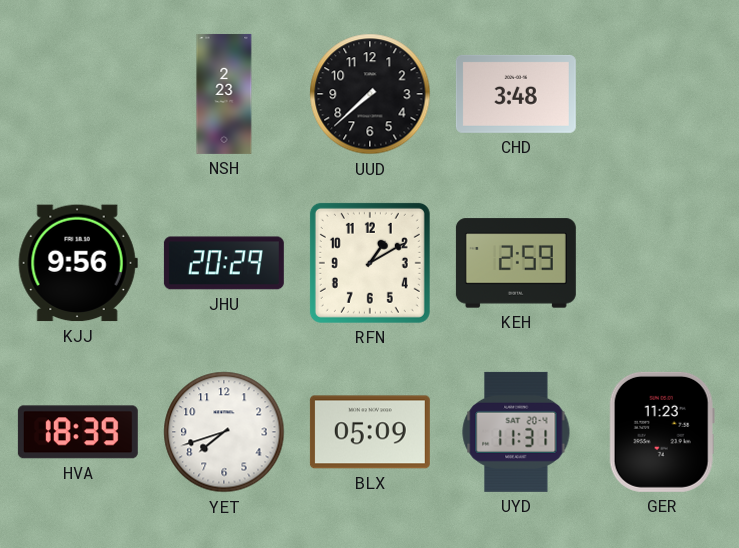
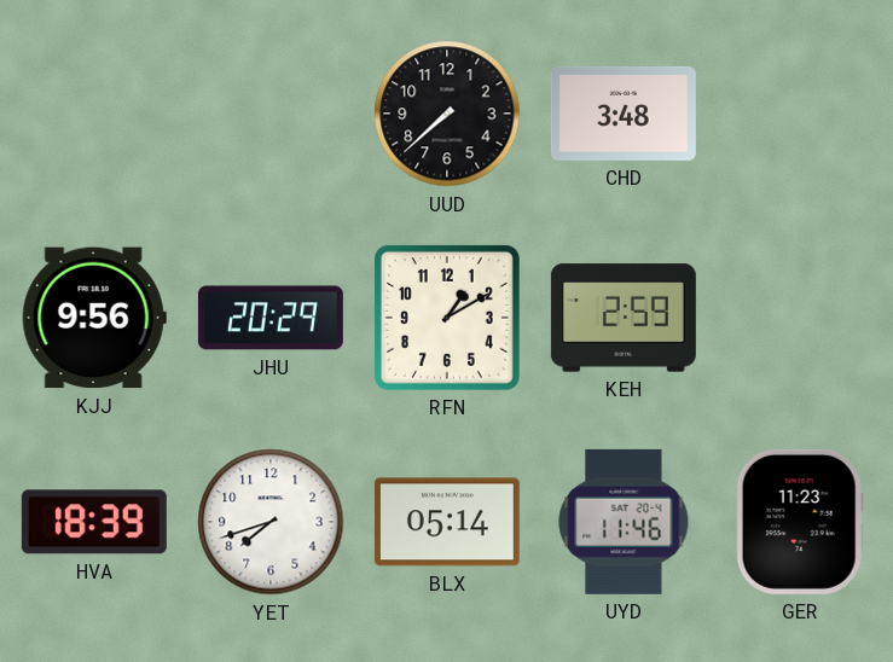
NSH: 2:23 -> none (224, 94)
BLX: 05:09 -> 05:14 (447, 522)
UYD: 11:31 -> 11:46 (624, 522)
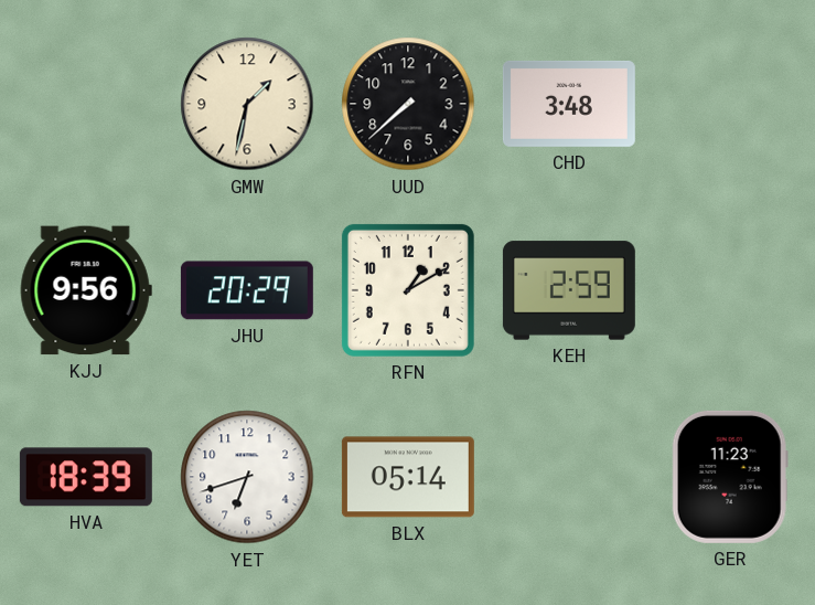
GMW: none -> 1:32 (247, 104)
YET: 7:42 -> 6:42 (247, 477)
UYD: 11:46 -> none (624, 522)
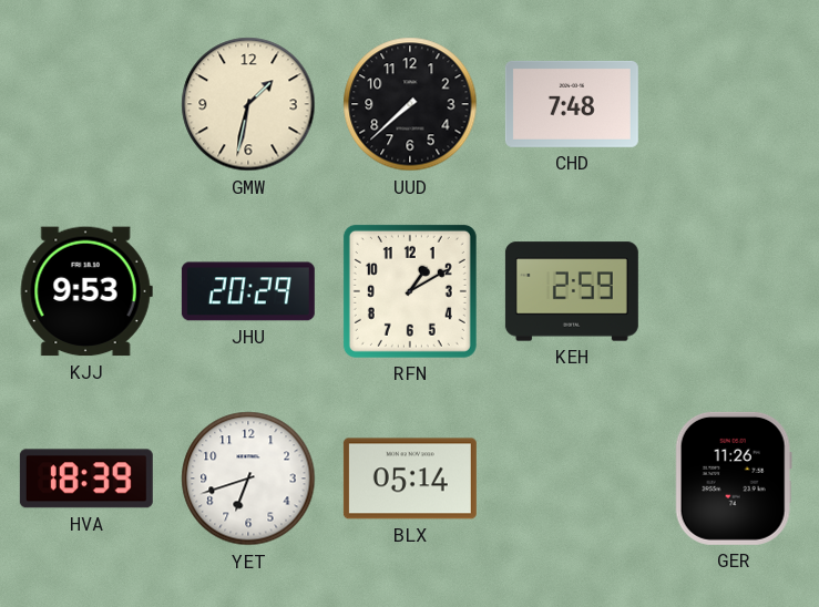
CHD: 3:48 -> 7:48 (572, 104)
KJJ: 9:56 -> 9:53 (86, 291)
GER: 11:23 -> 11:26 (734, 479)
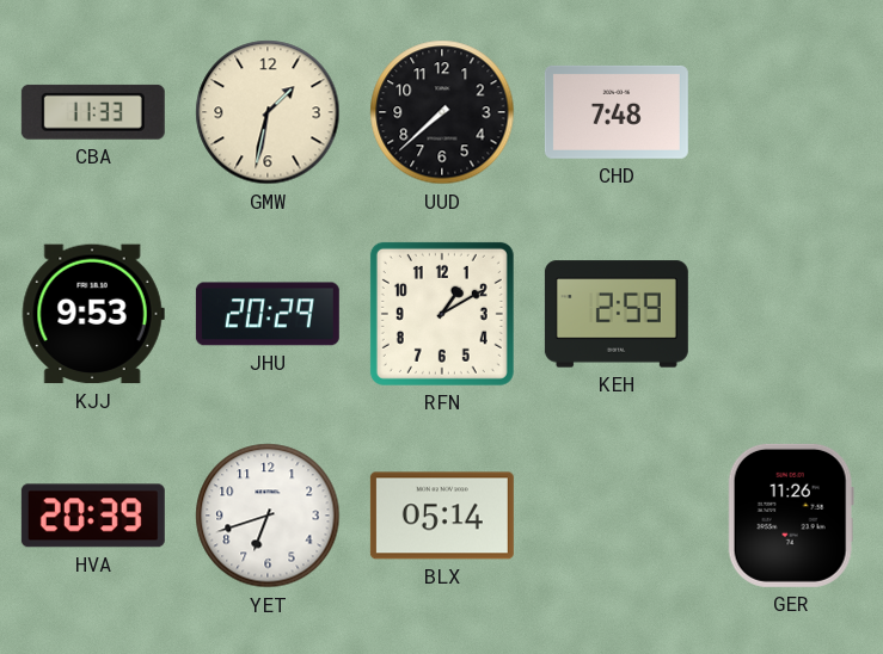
CBA: none -> 11:33 (93, 112)
HVA: 18:39 -> 20:39 (93, 516)
